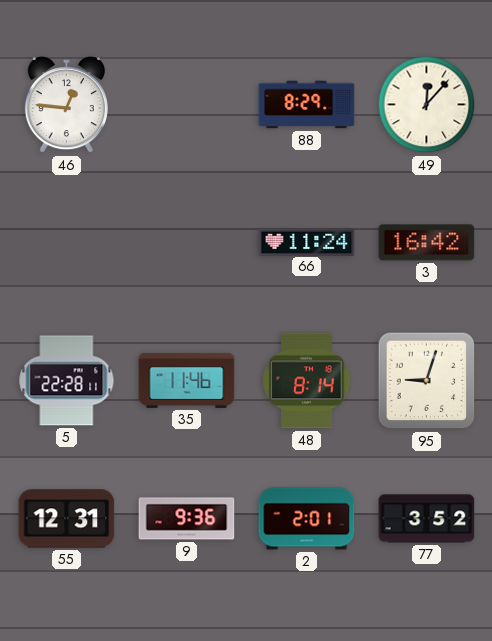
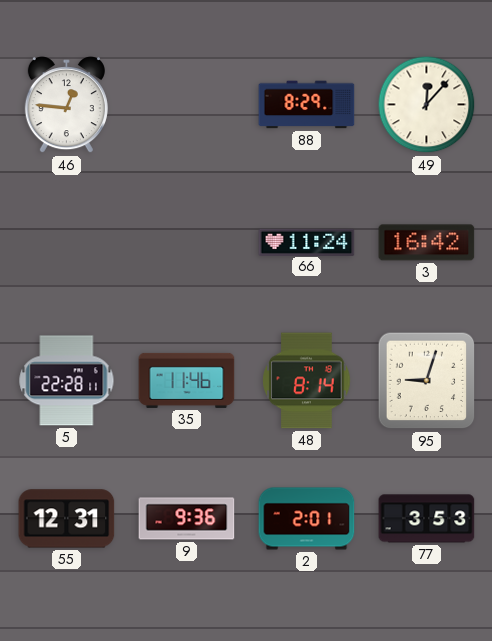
77: 3:52 -> 3:53 (427, 519)
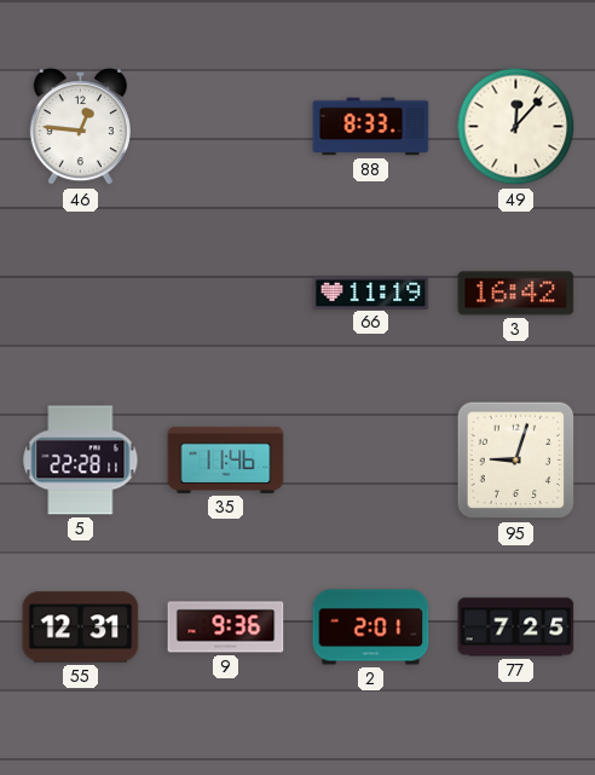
88: 8:29 -> 8:33 (371, 127)
66: 11:24 -> 11:19 (371, 293)
48: 8:14 -> none (307, 381)
77: 3:53 -> 7:25 (516, 627)
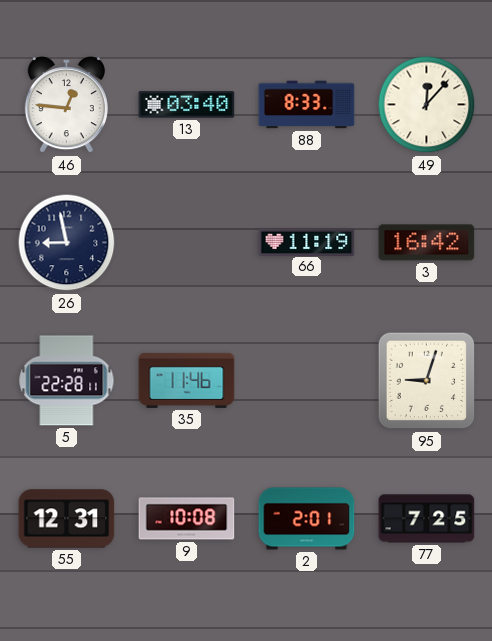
13: none -> 03:40 (187, 105)
26: none -> 8:58 (67, 243)
9: 9:36 -> 10:08 (187, 519)
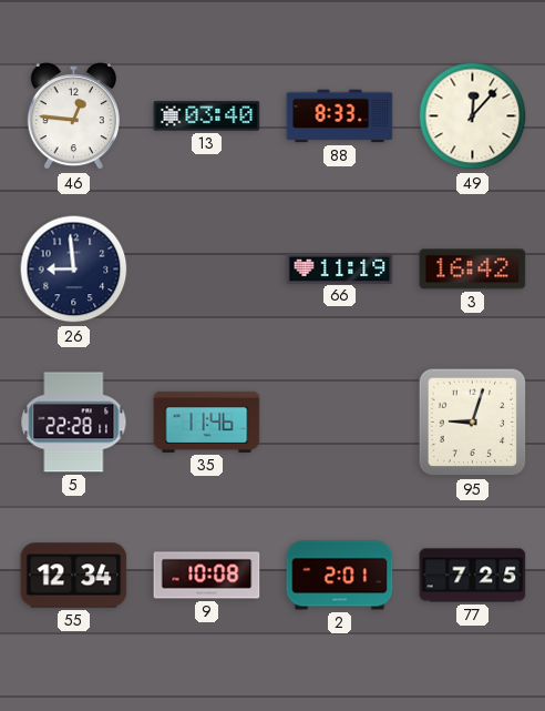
26: 8:58 -> 8:59 (74, 270)
55: 12:31 -> 12:34 (74, 576)
